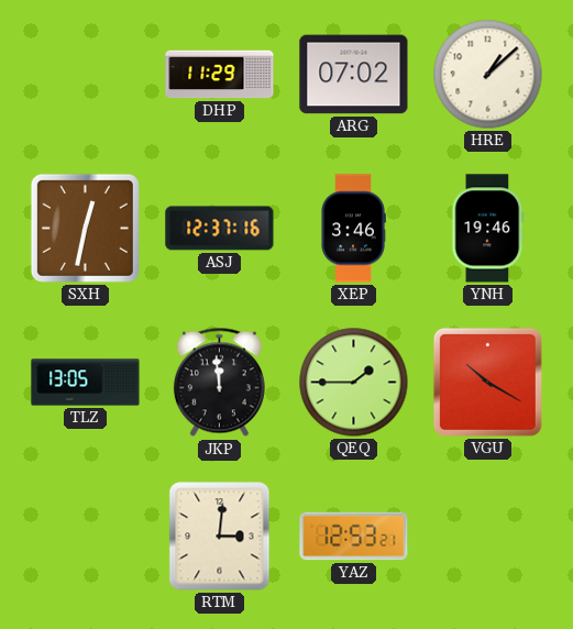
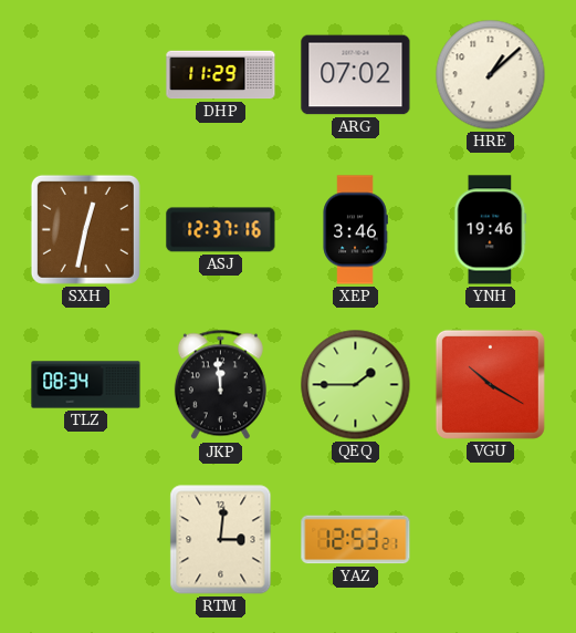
TLZ: 13:05 -> 08:34 (86, 385)
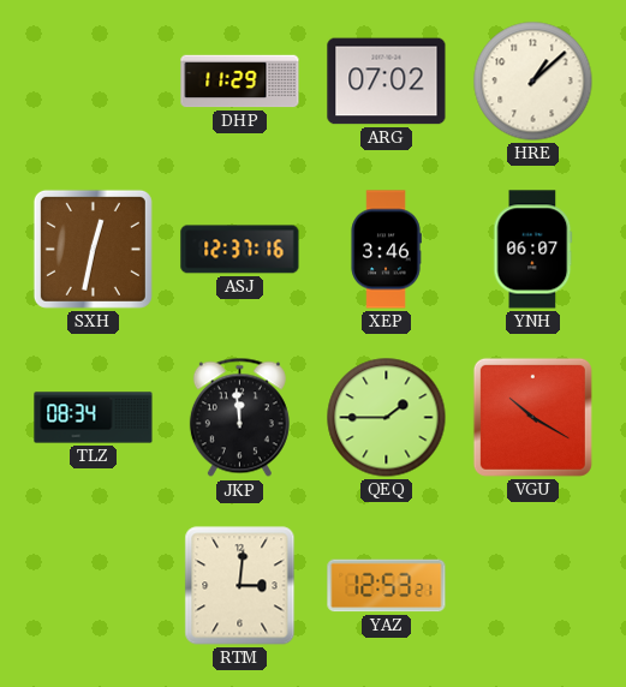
YNH: 19:46 -> 06:07 (533, 250)
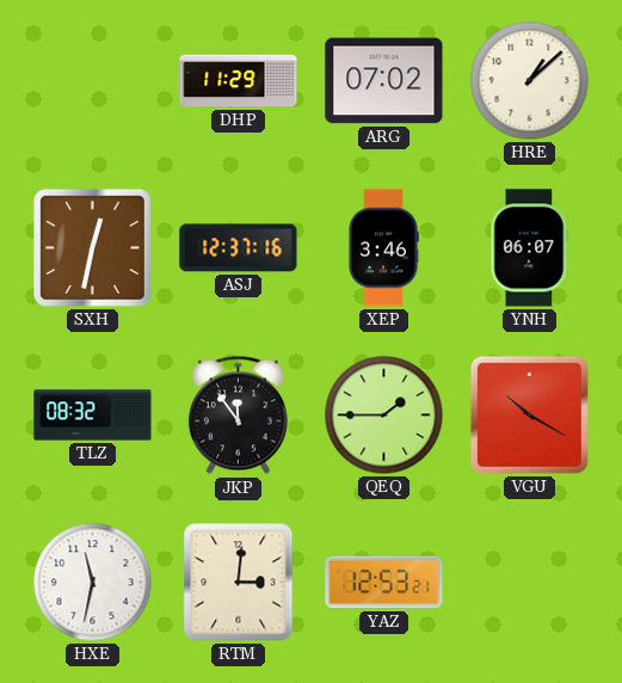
TLZ: 08:34 -> 08:32 (93, 416)
JKP: 11:59 -> 11:54 (238, 416)
HXE: none -> 11:32 (93, 583)
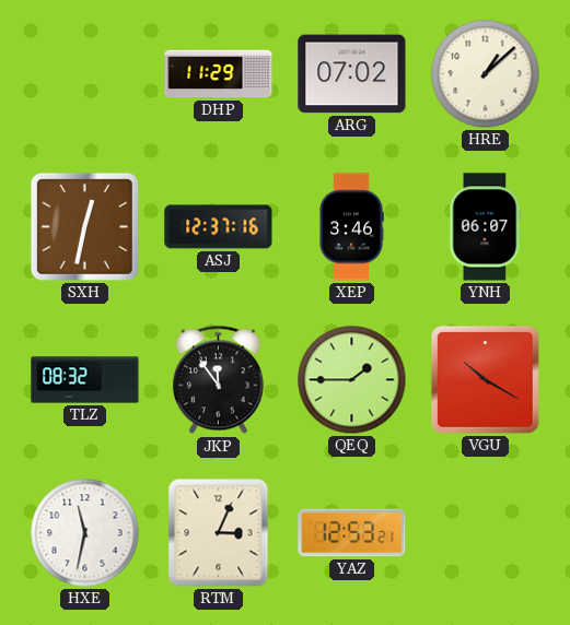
RTM: 3:01 -> 3:04 (219, 533)
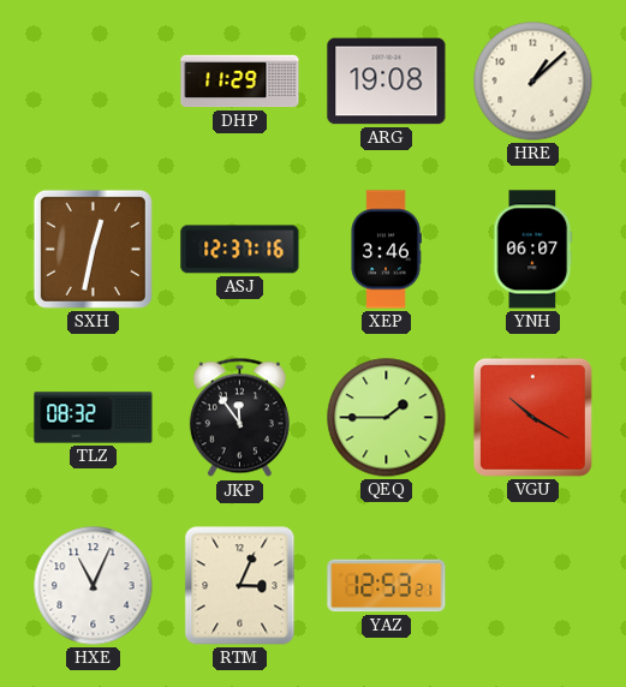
ARG: 07:02 -> 19:08 (387, 82)
HXE: 11:32 -> 11:04 (94, 586)
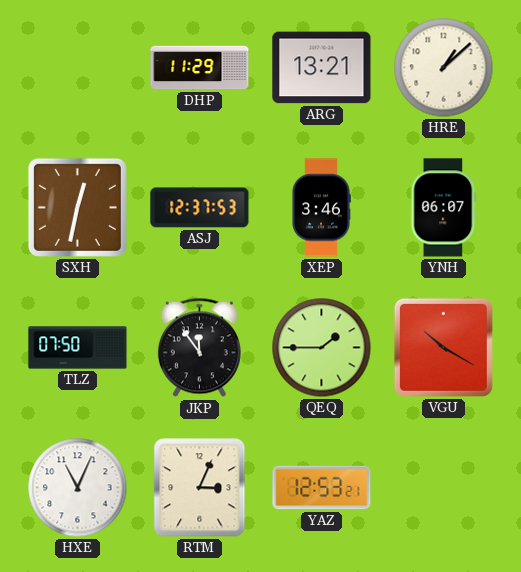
ARG: 19:08 -> 13:21 (322, 68)
ASJ: 12:37:16 -> 12:37:53 (200, 208)
TLZ: 08:32 -> 07:50 (78, 348)
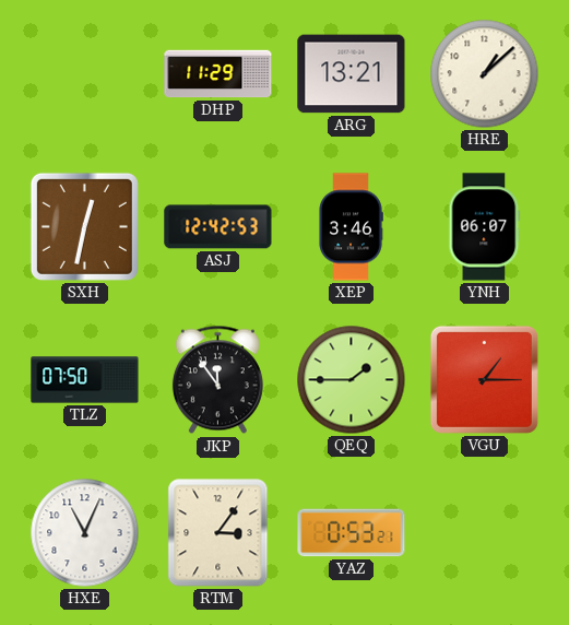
ASJ: 12:37 -> 12:42 (218, 227)
VGU: 10:20 -> 1:15 (484, 379)
RTM: 3:04 -> 3:06 (218, 533)
YAZ: 12:53 -> 0:53 (352, 533)
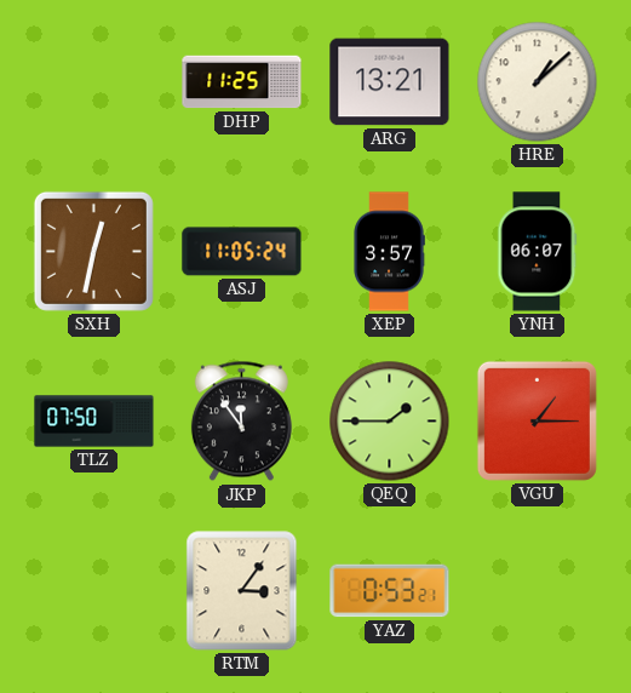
DHP: 11:29 -> 11:25 (242, 82)
ASJ: 12:42 -> 11:05 (242, 252)
XEP: 3:46 -> 3:57 (389, 252)
HXE: 11:04 -> none (85, 533)
